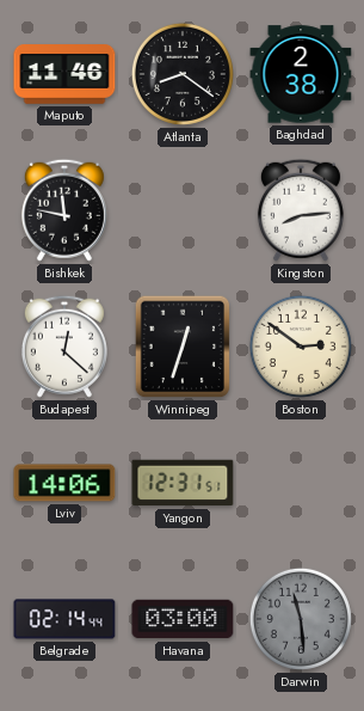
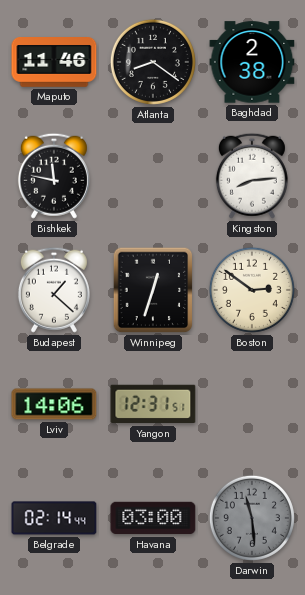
Budapest: 12:22 -> 1:22 (54, 290)
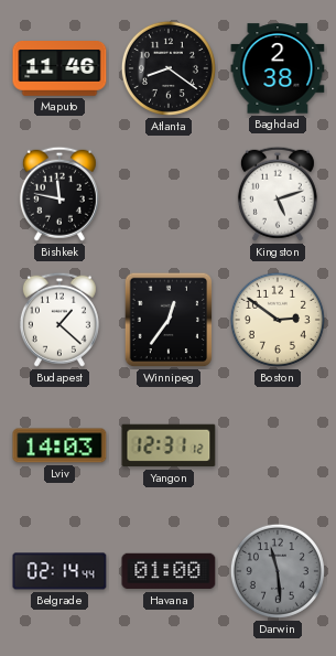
Kingston: 8:14 -> 5:12 (278, 194)
Winnipeg: 12:33 -> 12:36 (169, 320)
Lviv: 14:06 -> 14:03 (59, 445)
Yangon: 12:31:51 -> 12:31:12 (169, 445)
Havana: 03:00 -> 01:00 (169, 571)
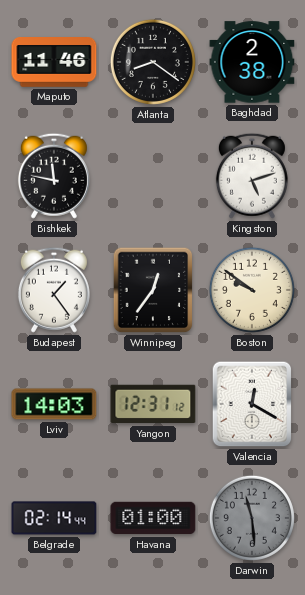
Budapest: 1:22 -> 1:24 (54, 290)
Boston: 2:51 -> 9:51 (252, 290)
Valencia: none -> 12:20 (252, 404)
